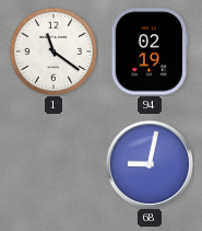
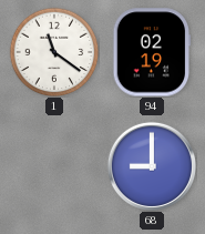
68: 9:02 -> 9:00 (152, 166)
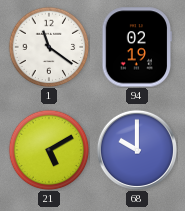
21: none -> 5:10 (49, 150)
68: 9:00 -> 10:00 (137, 150)
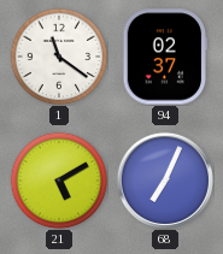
94: 02:19 -> 02:37 (165, 57)
68: 10:00 -> 7:04 (165, 181)
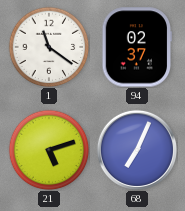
21: 5:10 -> 5:12 (49, 150)
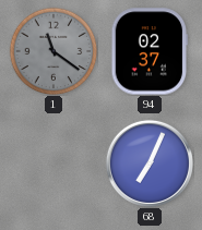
1 dial: white -> grey (54, 51)
21: 5:12 -> none (49, 150)
